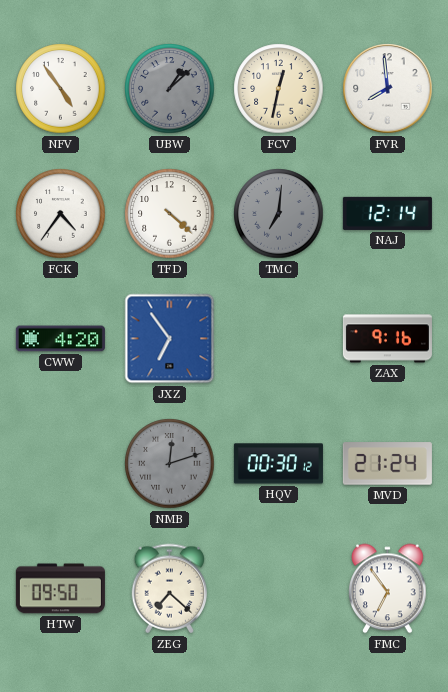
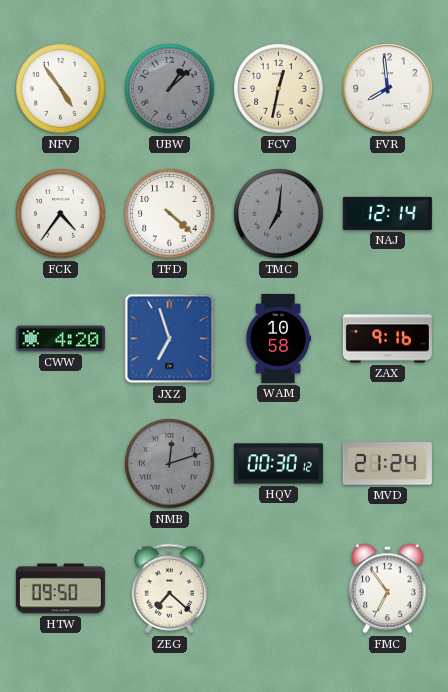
JXZ: 6:54 -> 6:57 (170, 339)
WAM: none -> 10:58 (277, 338)
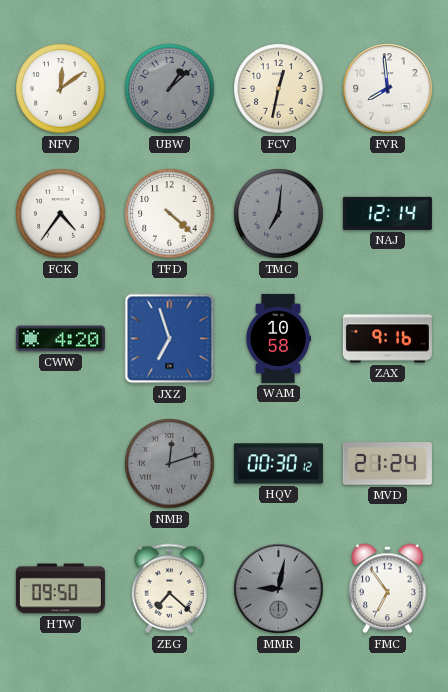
NFV: 4:54 -> 12:09 (61, 89)
MMR: none -> 9:02 (279, 589)
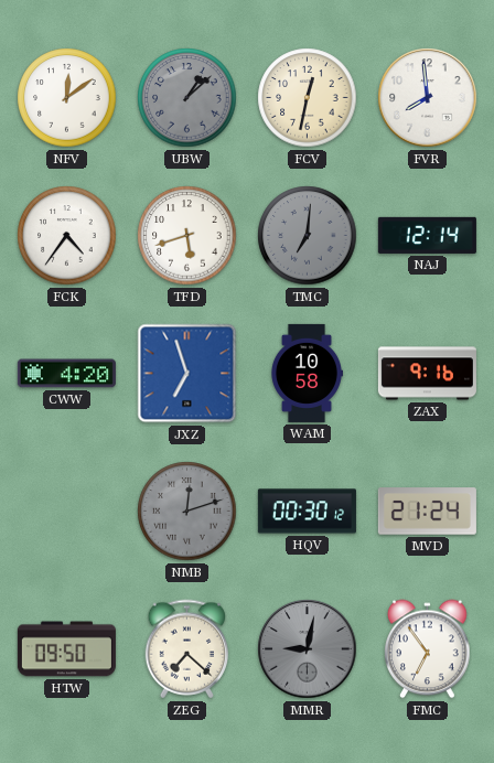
TFD: 4:22 -> 5:42 (187, 236)
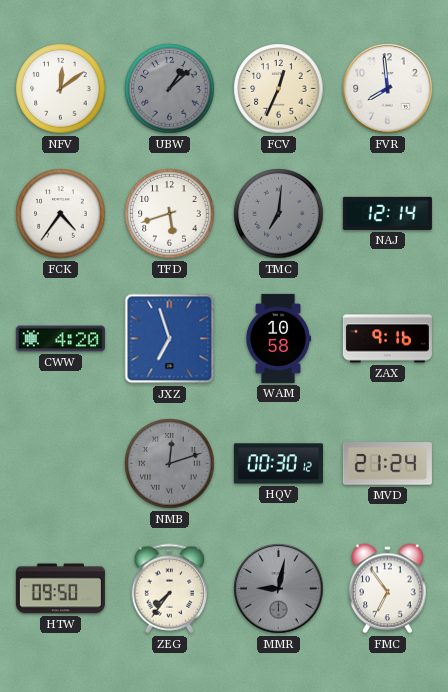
FCV: 12:32 -> 12:34 (279, 89)
ZEG: 7:22 -> 7:36 (170, 589)
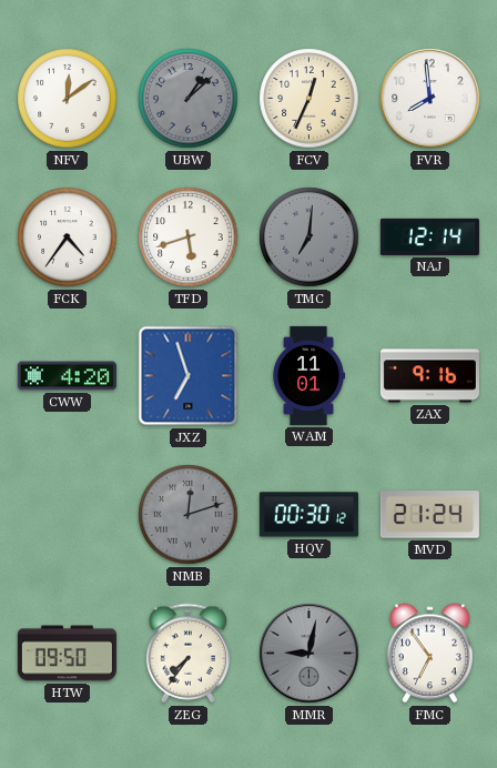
WAM: 10:58 -> 11:01 (307, 375)
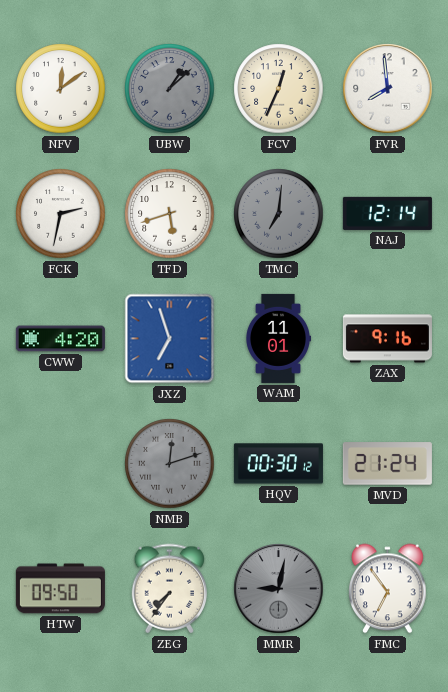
FCK: 4:36 -> 2:32 (61, 214)
